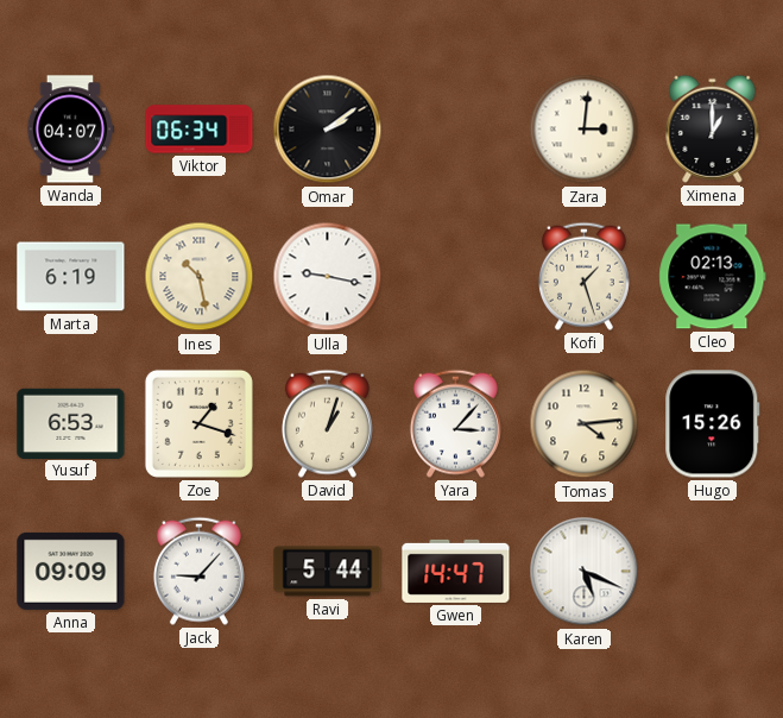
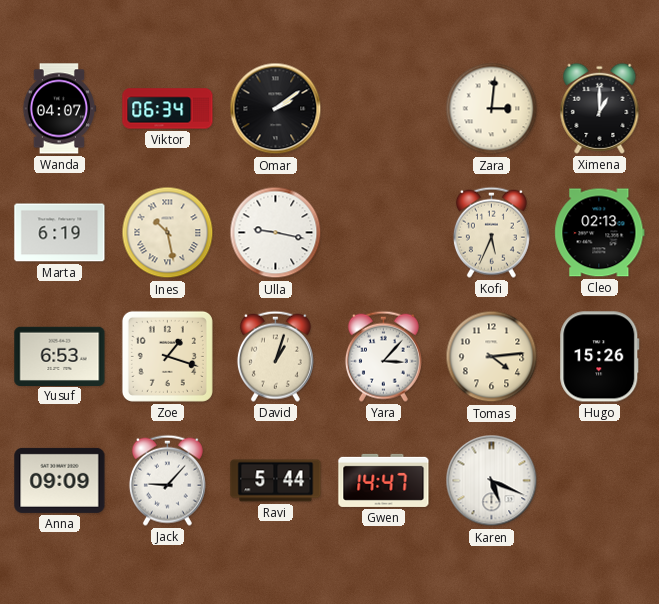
Kofi: 1:27 -> 5:34 (491, 232)
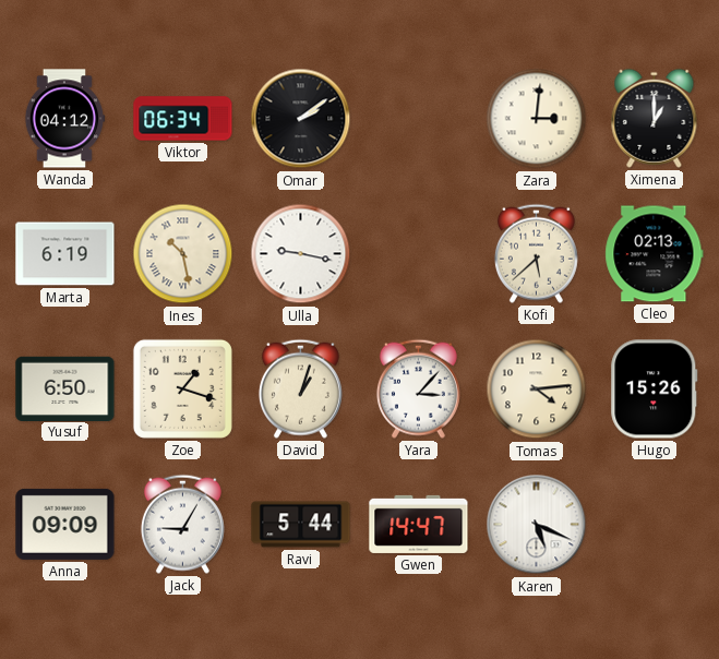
Wanda: 04:07 -> 04:12 (64, 119)
Kofi: 5:34 -> 5:38 (536, 253)
Yusuf: 6:53 -> 6:50 (65, 388)
Jack: 9:07 -> 9:05 (182, 524)
